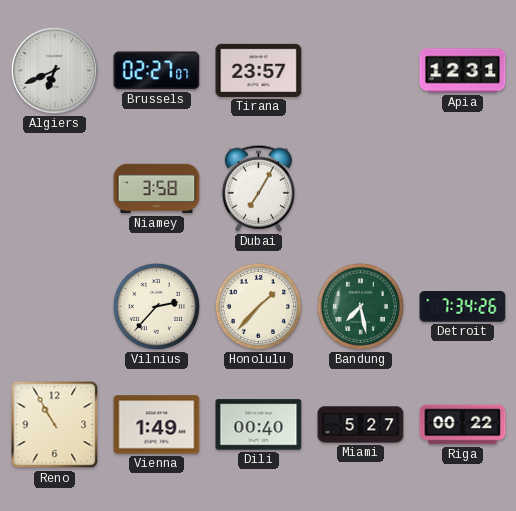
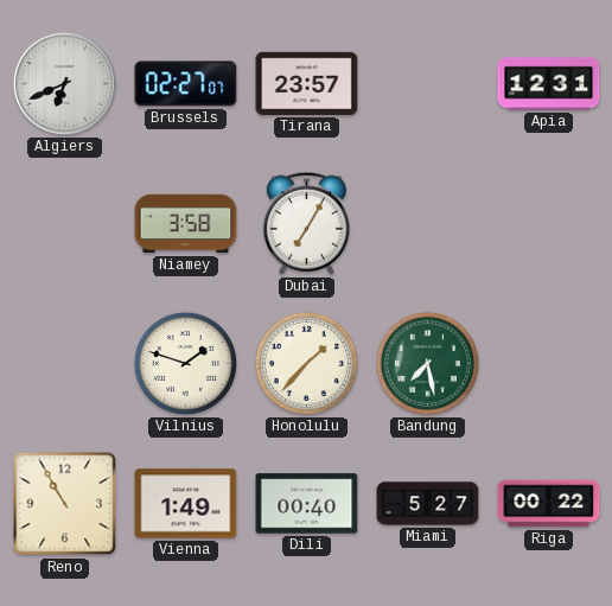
Vilnius: 2:37 -> 1:48 (185, 363)
Detroit: 7:34 -> none (463, 307)
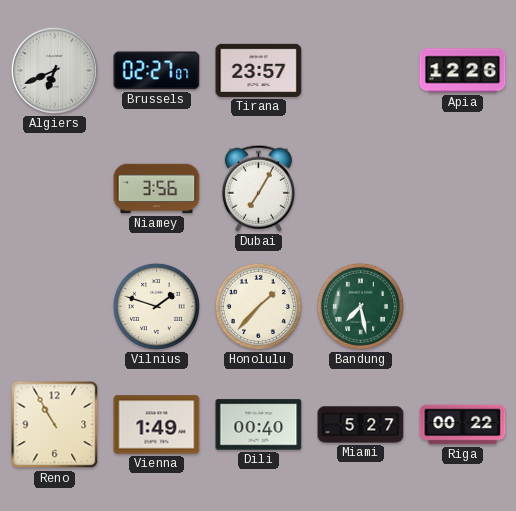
Apia: 12:31 -> 12:26 (463, 71)
Niamey: 3:58 -> 3:56 (157, 189)
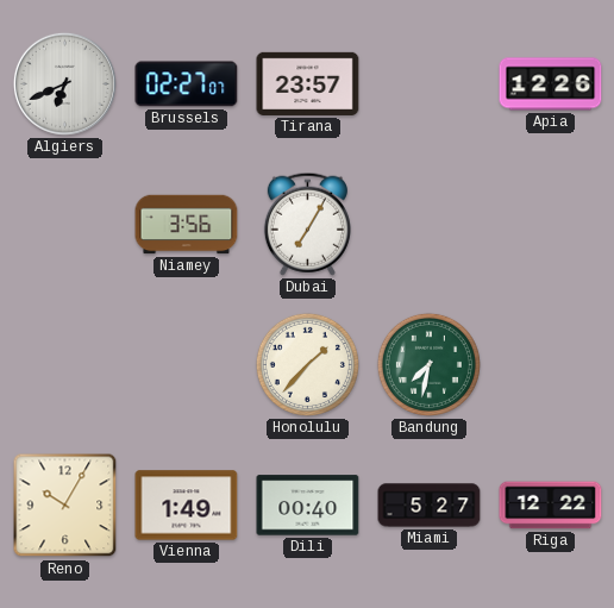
Vilnius: 1:48 -> none (156, 306)
Bandung: 7:28 -> 7:32 (428, 364)
Reno: 10:55 -> 10:05 (65, 506)
Riga: 00:22 -> 12:22 (551, 506)
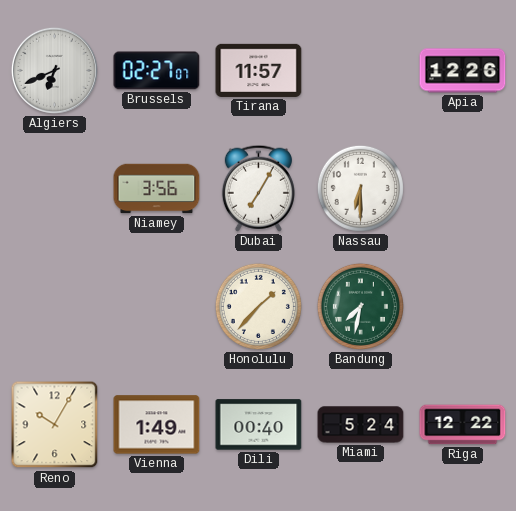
Tirana: 23:57 -> 11:57 (259, 70)
Nassau: none -> 6:30 (360, 188)
Miami: 5:27 -> 5:24 (361, 425)
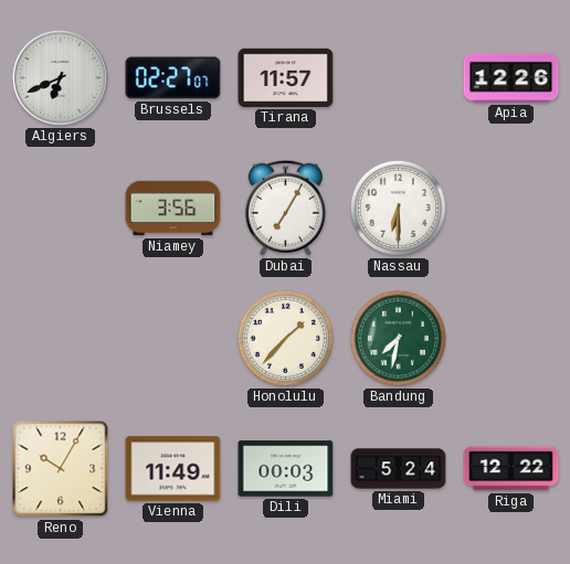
Vienna: 1:49 -> 11:49 (173, 469)
Dili: 00:40 -> 00:03 (286, 469)
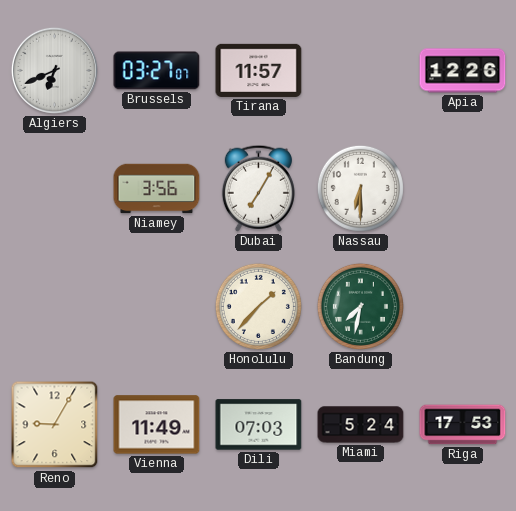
Brussels: 02:27 -> 03:27 (157, 71)
Reno: 10:05 -> 9:05 (55, 425)
Dili: 00:03 -> 07:03 (259, 425)
Riga: 12:22 -> 17:53 (463, 425)
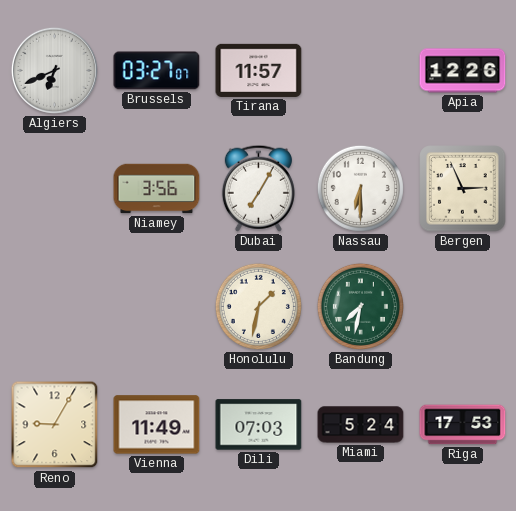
Bergen: none -> 2:56 (463, 189)
Honolulu: 1:37 -> 1:32 (258, 306)
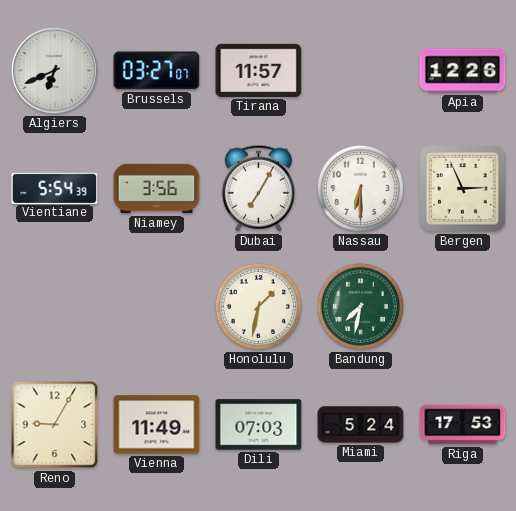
Vientiane: none -> 5:54 (55, 188)
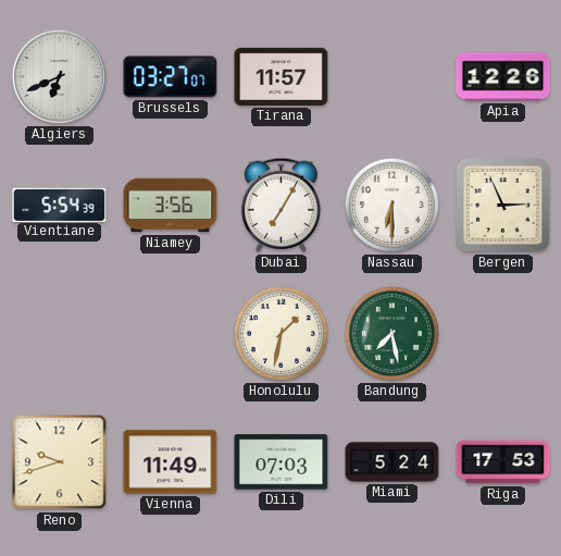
Bandung: 7:32 -> 7:28 (391, 333)
Reno: 9:05 -> 9:42 (60, 462)
